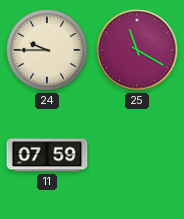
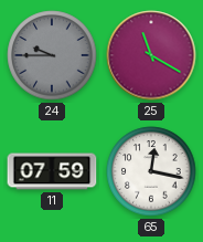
24 dial: cream -> grey (52, 55)
65: none -> 12:17 (151, 171)
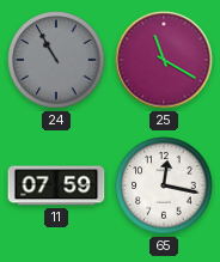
24: 9:45 -> 10:55 (56, 60)
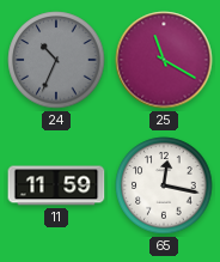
24: 10:55 -> 10:34 (56, 60)
11: 07:59 -> 11:59 (56, 185)
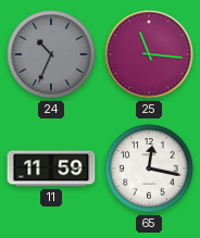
25: 11:20 -> 11:16 (149, 54)
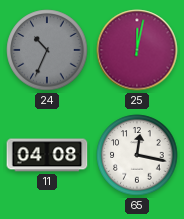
25: 11:16 -> 12:02 (137, 50)
11: 11:59 -> 04:08 (47, 155)
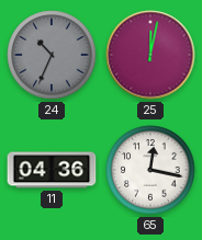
11: 04:08 -> 04:36 (52, 170)
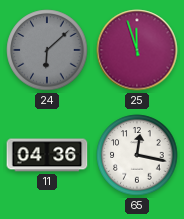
24: 10:34 -> 6:08 (47, 50)
25: 12:02 -> 11:57 (137, 50)
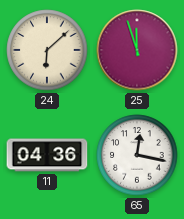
24 dial: grey -> cream (47, 50)
